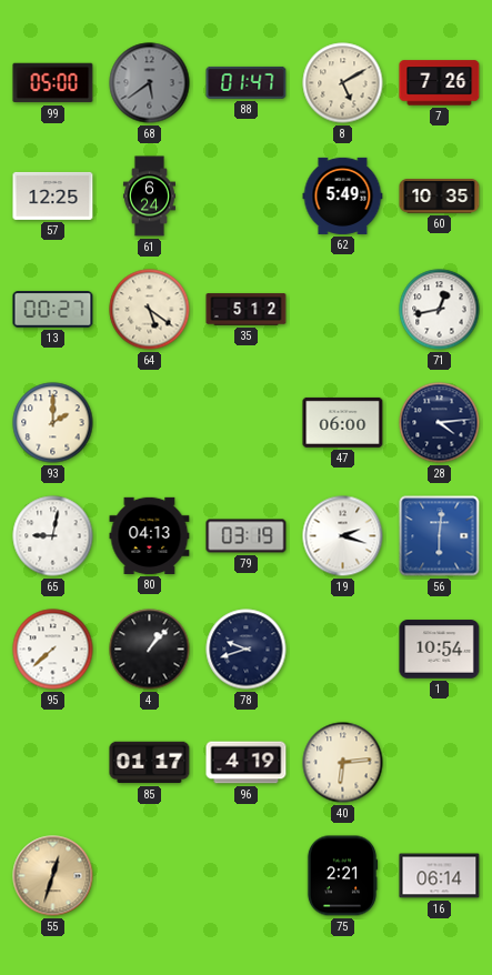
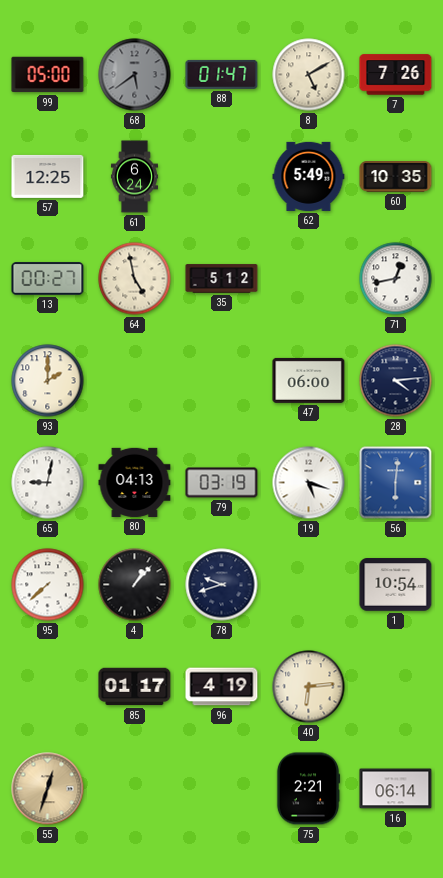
64: 5:21 -> 4:58 (135, 279)
19: 2:18 -> 5:18 (309, 483)
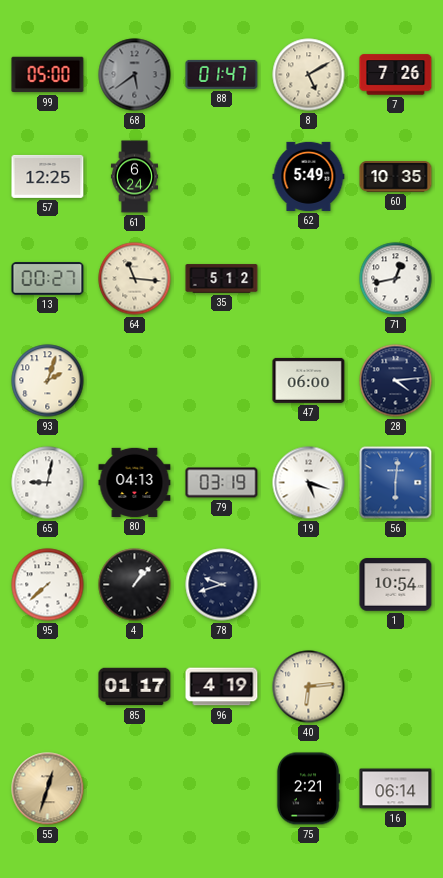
64: 4:58 -> 11:16 (135, 279)
93: 2:00 -> 2:03 (48, 381)
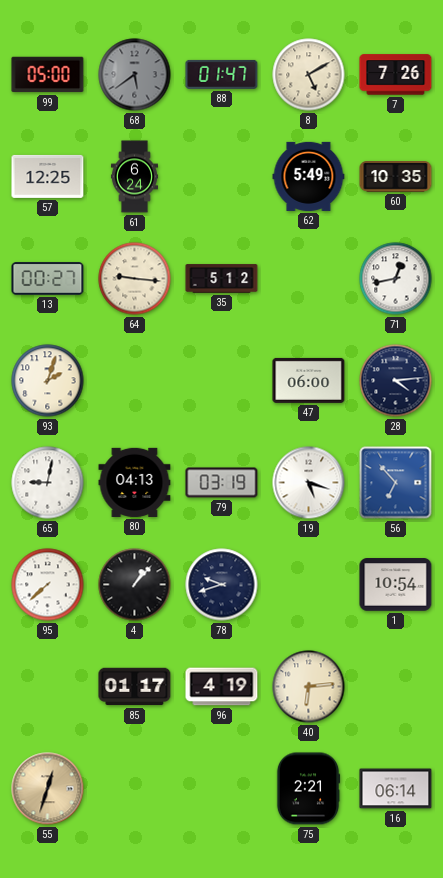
64: 11:16 -> 9:16 (135, 279)
56: 6:01 -> 6:53 (396, 483)
